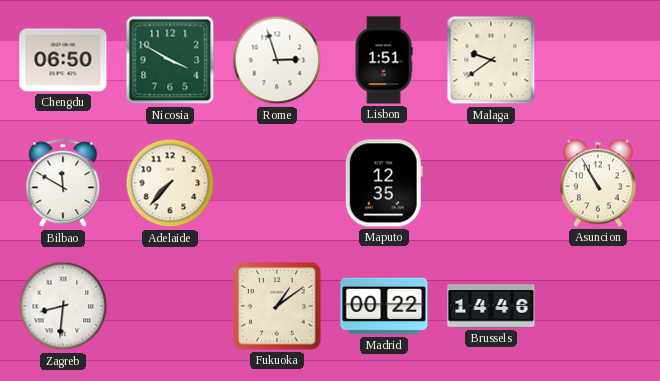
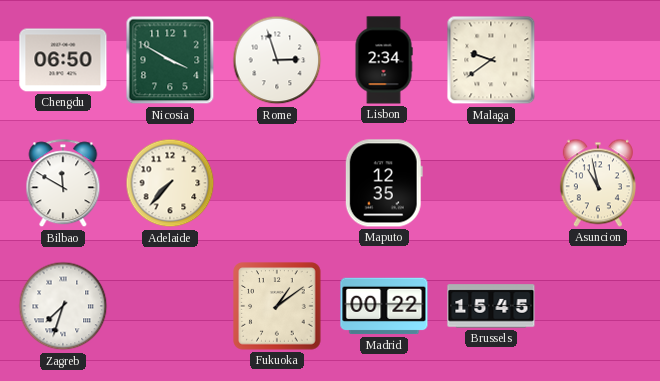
Lisbon: 1:51 -> 2:34 (384, 60)
Asuncion: 10:55 -> 10:58 (598, 183)
Zagreb: 8:31 -> 7:33 (63, 306)
Brussels: 14:46 -> 15:45 (491, 306)
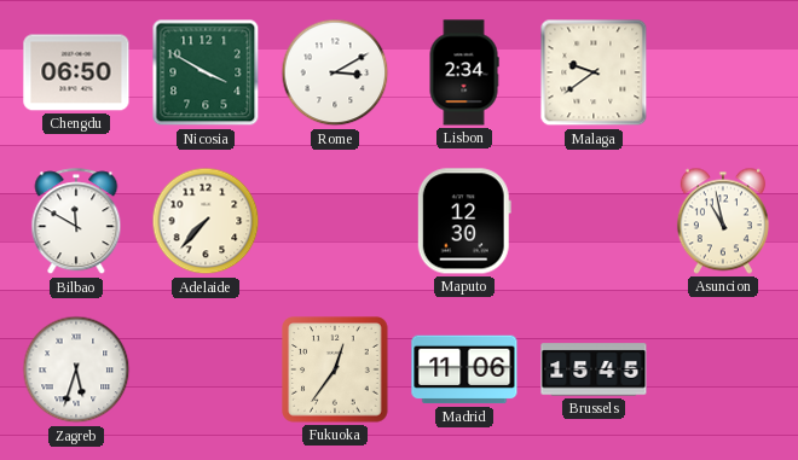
Rome: 2:57 -> 3:10 (335, 72)
Maputo: 12:35 -> 12:30 (464, 221)
Zagreb: 7:33 -> 5:33 (76, 369)
Fukuoka: 1:09 -> 12:36 (335, 369)
Madrid: 00:22 -> 11:06 (464, 369)
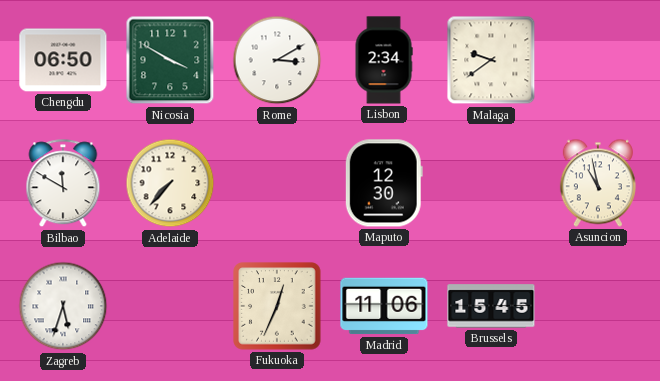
Fukuoka: 12:36 -> 12:34 (277, 306)
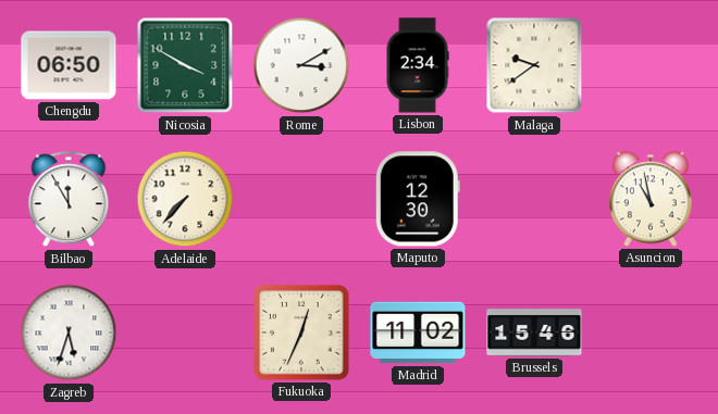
Bilbao: 11:50 -> 11:55 (69, 200)
Madrid: 11:06 -> 11:02 (418, 333)
Brussels: 15:45 -> 15:46 (534, 333)
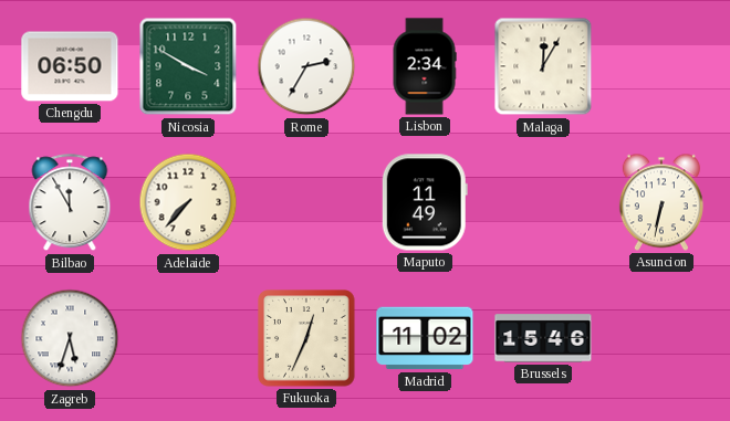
Rome: 3:10 -> 2:35 (306, 66)
Malaga: 9:39 -> 12:05 (543, 66)
Maputo: 12:30 -> 11:49 (425, 202)
Asuncion: 10:58 -> 6:32 (661, 202)
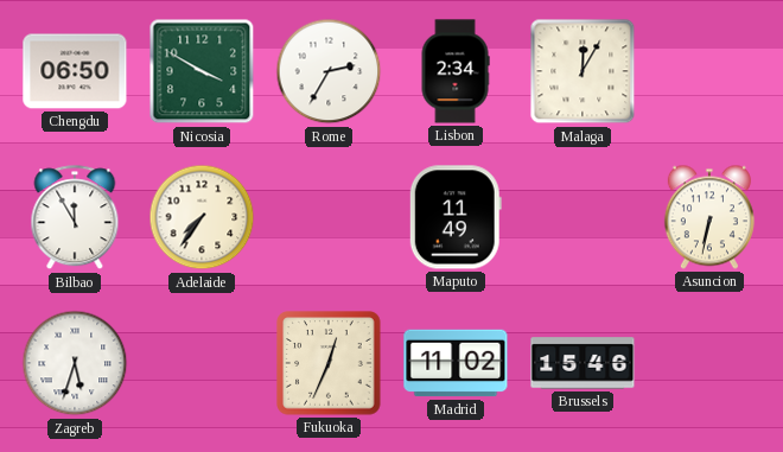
Adelaide: 7:37 -> 7:36 (202, 217)
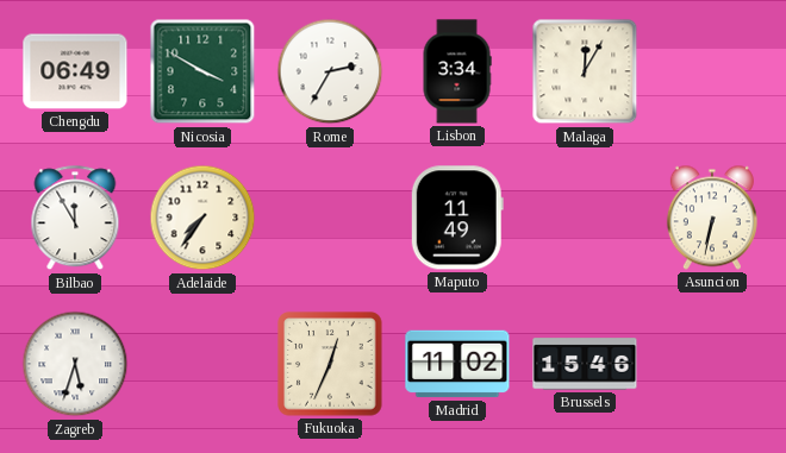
Chengdu: 06:50 -> 06:49 (75, 71)
Lisbon: 2:34 -> 3:34 (457, 71)
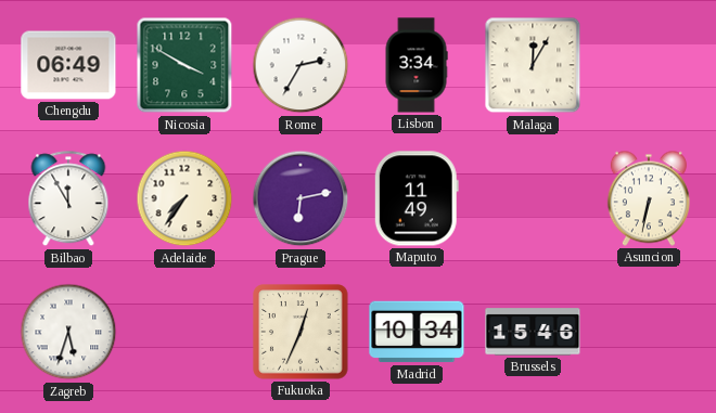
Prague: none -> 6:13 (301, 198)
Madrid: 11:02 -> 10:34 (417, 332)
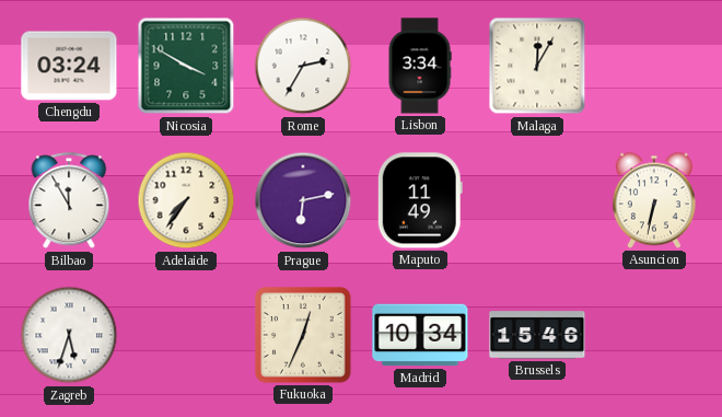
Chengdu: 06:49 -> 03:24 (69, 66)
